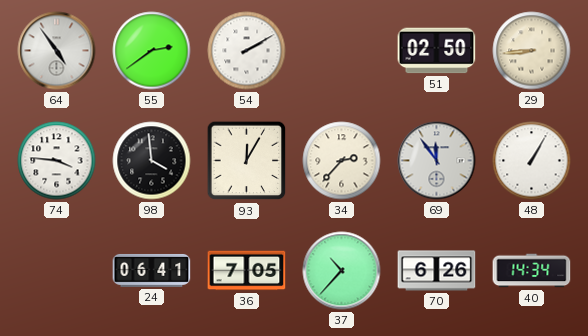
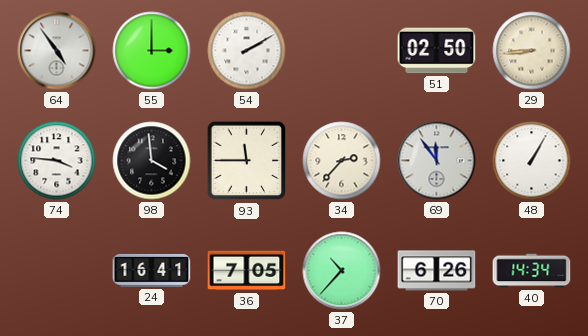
55: 2:39 -> 3:00 (152, 51)
93: 12:05 -> 11:45 (247, 161)
24: 06:41 -> 16:41 (152, 270)
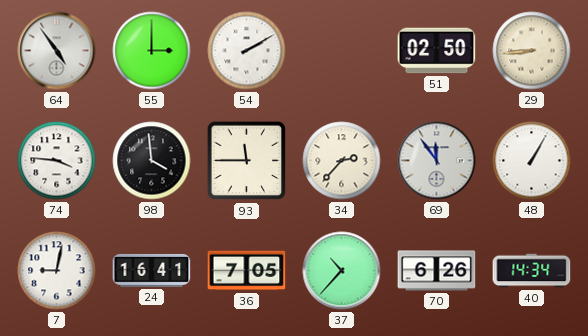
7: none -> 9:02 (57, 271)
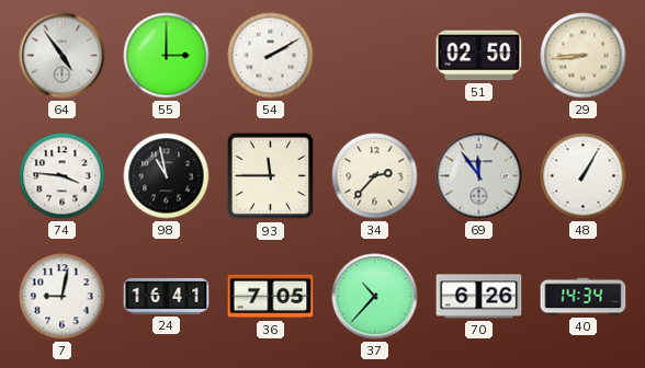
98: 3:59 -> 10:58 (167, 176)
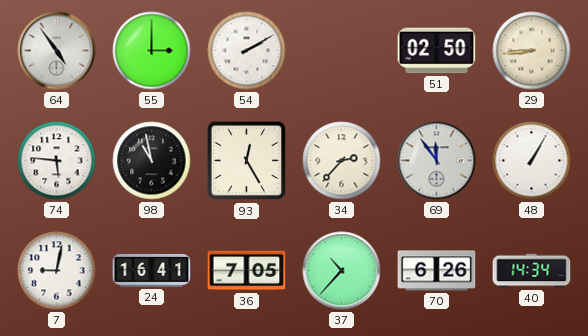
74: 3:46 -> 5:46 (57, 161)
93: 11:45 -> 12:25 (247, 161)
